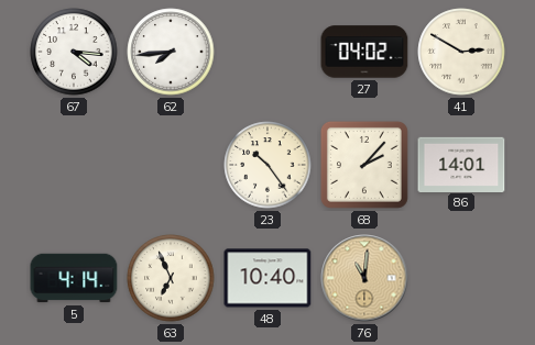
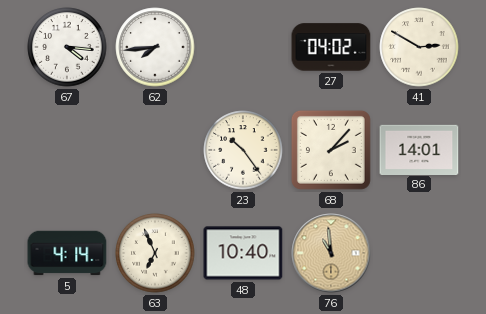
76: 11:01 -> 10:59 (331, 253)
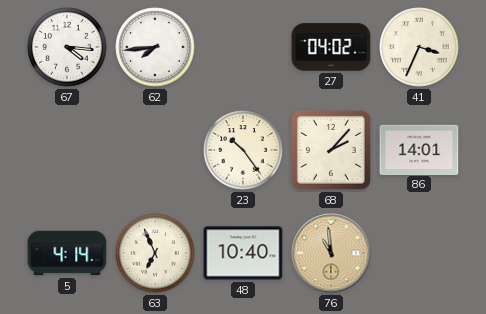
41: 2:50 -> 3:34 (419, 47)
